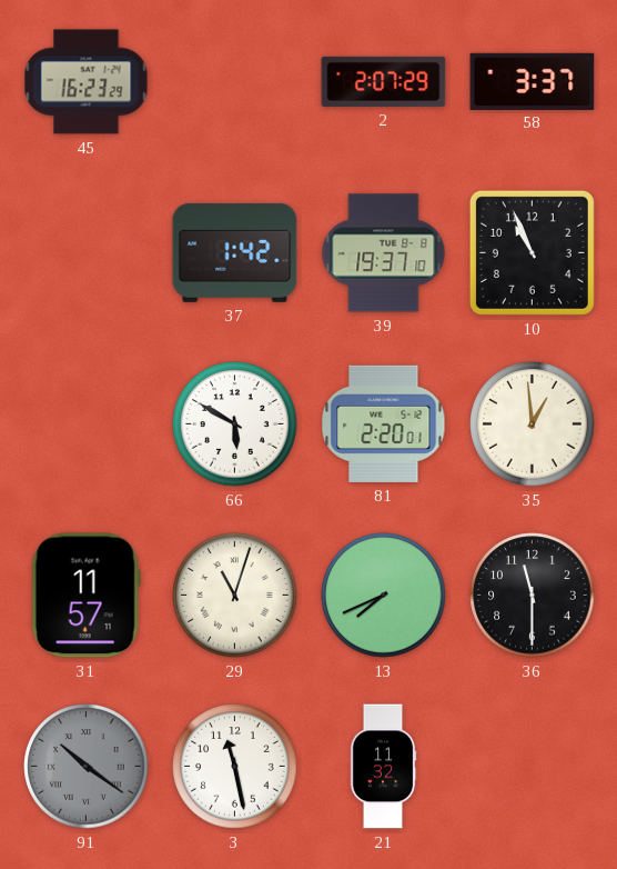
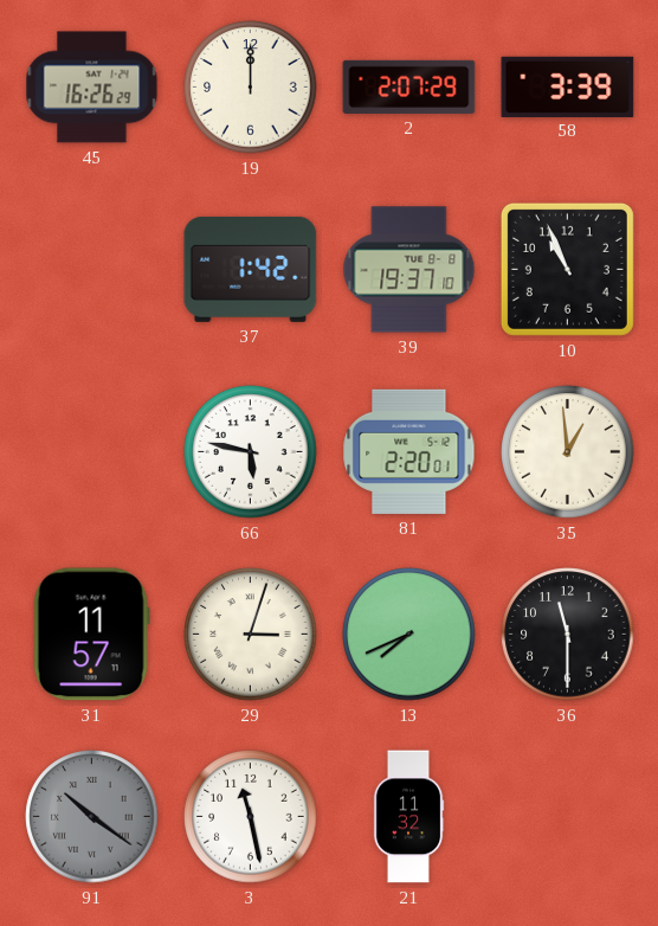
45: 16:23 -> 16:26 (92, 88)
19: none -> 12:00 (251, 88)
58: 3:37 -> 3:39 (568, 86)
66: 5:50 -> 5:47 (251, 452)
29: 11:03 -> 3:03 (251, 635)
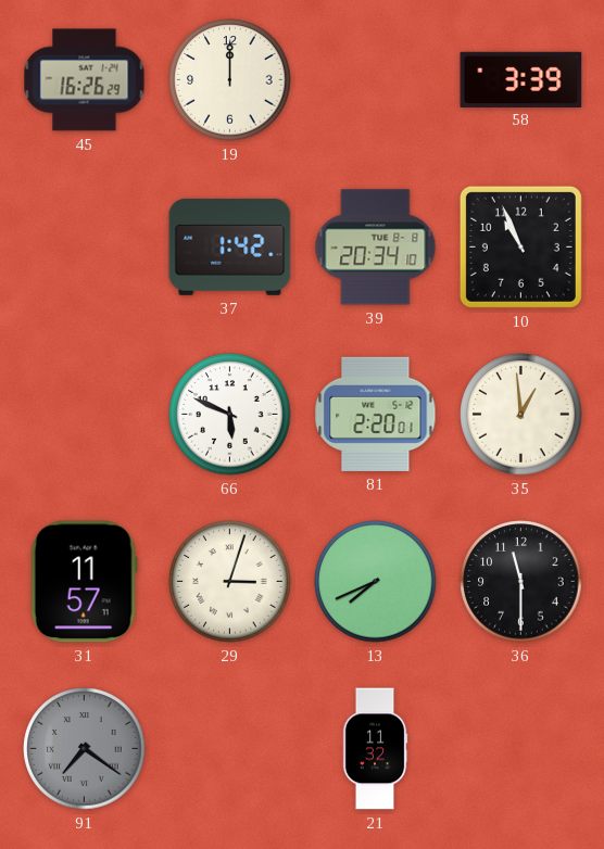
2: 2:07 -> none (409, 86)
39: 19:37 -> 20:34 (376, 248)
66: 5:47 -> 5:49 (230, 415)
91: 10:21 -> 7:21 (85, 749)
3: 11:28 -> none (251, 817)
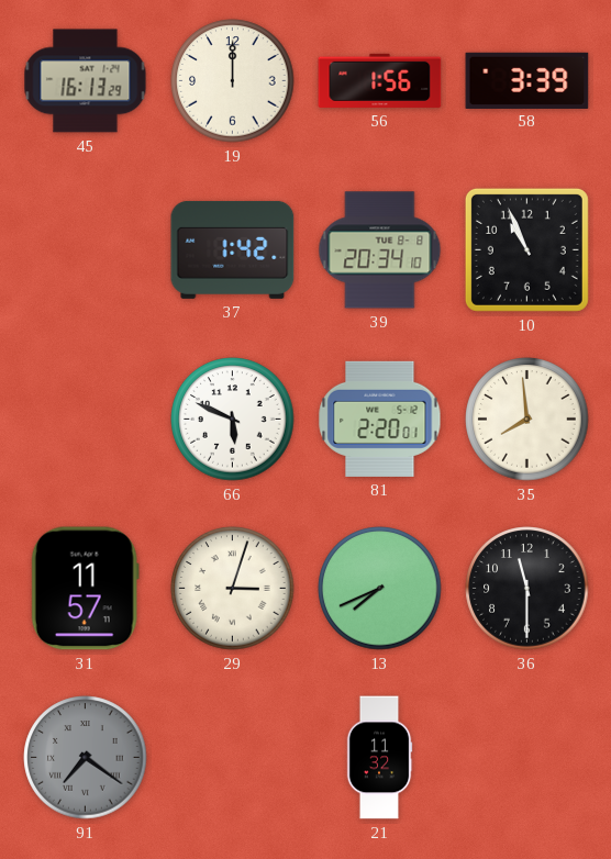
45: 16:26 -> 16:13 (86, 81)
56: none -> 1:56 (380, 80)
35: 12:59 -> 7:59 (527, 420)
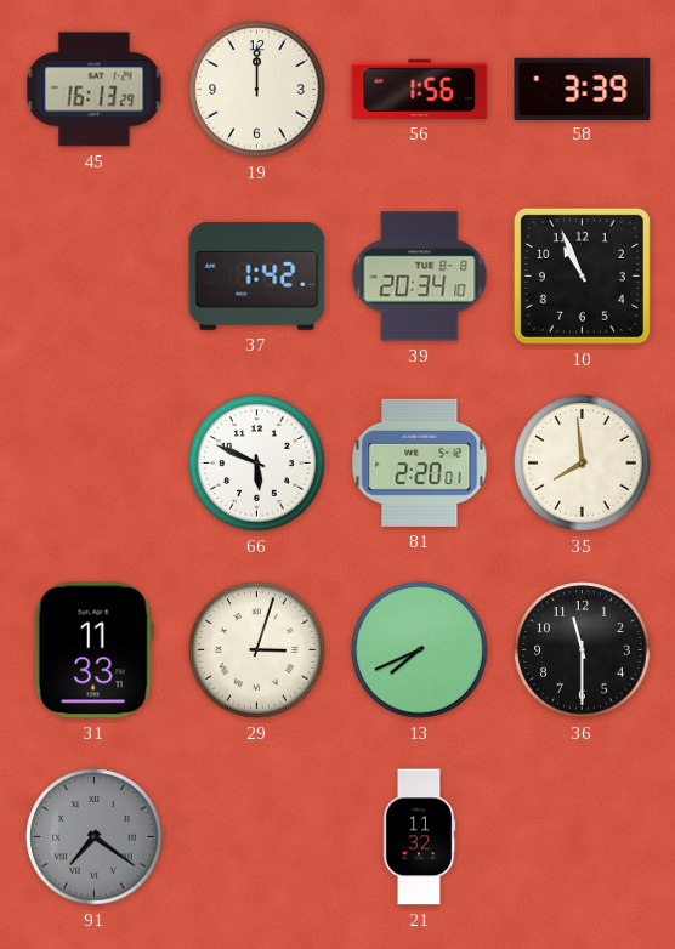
31: 11:57 -> 11:33 (93, 650)
